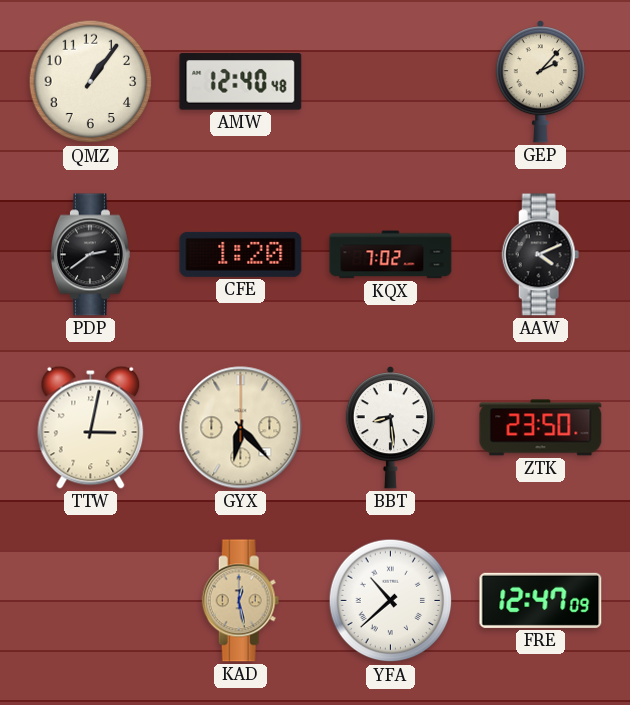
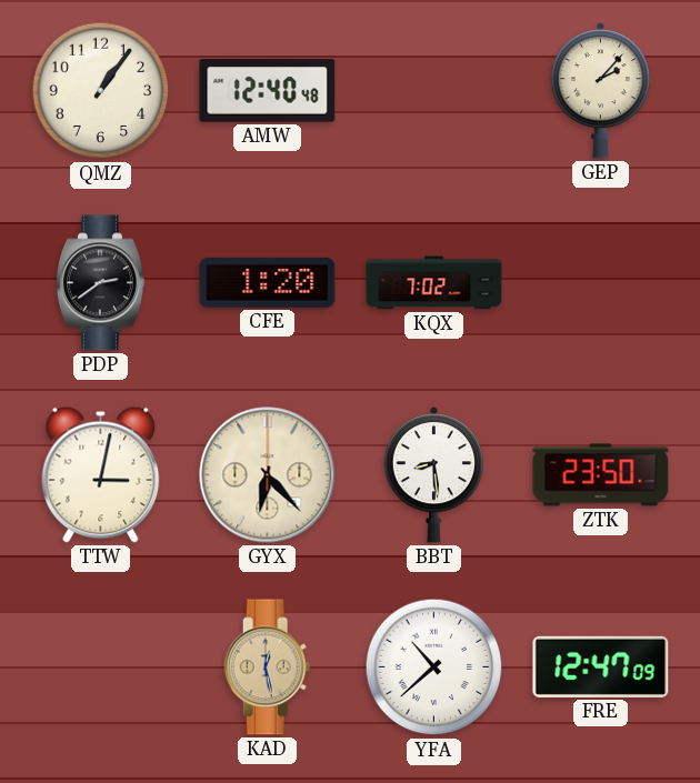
AAW: 4:11 -> none (541, 255)
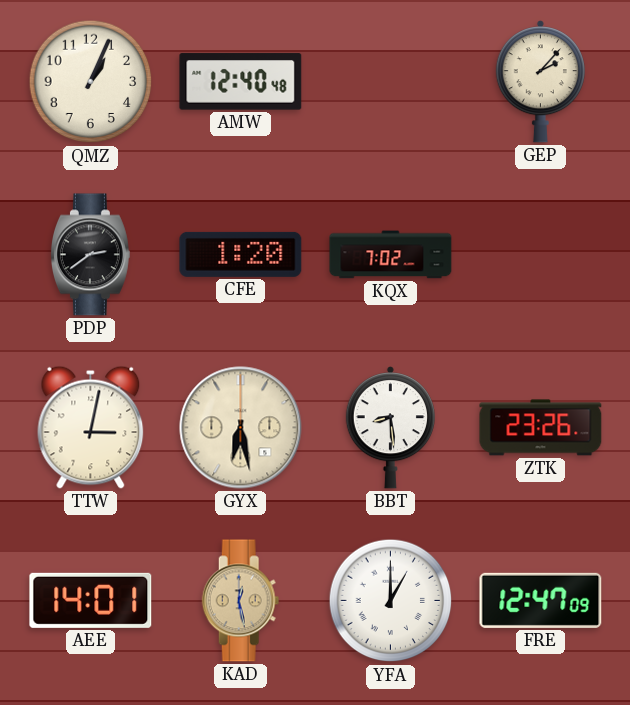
QMZ: 1:06 -> 1:04 (91, 82)
GYX: 6:23 -> 6:28 (241, 428)
ZTK: 23:50 -> 23:26 (541, 428)
AEE: none -> 14:01 (91, 600)
YFA: 10:38 -> 1:00 (391, 601)
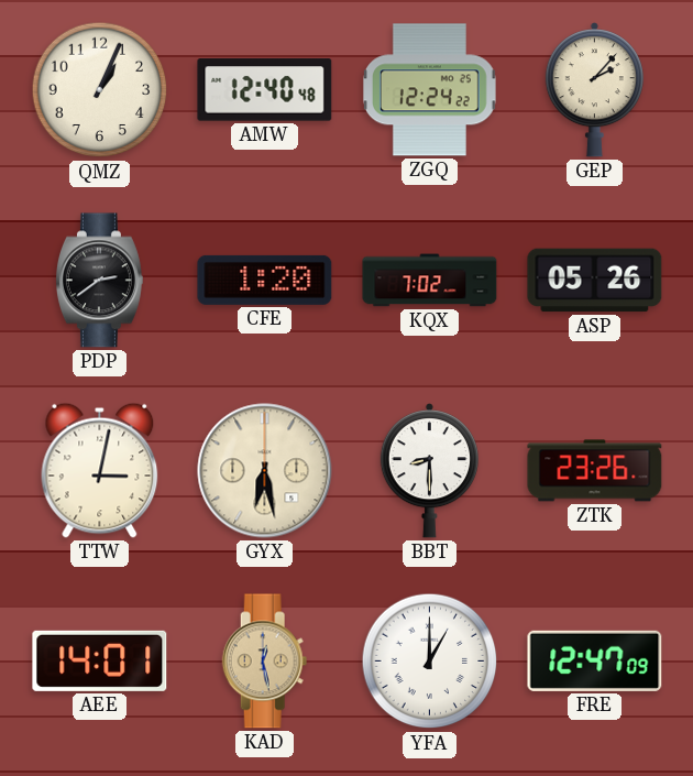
ZGQ: none -> 12:24 (429, 90)
ASP: none -> 05:26 (595, 281)
BBT: 8:29 -> 8:30 (429, 471)
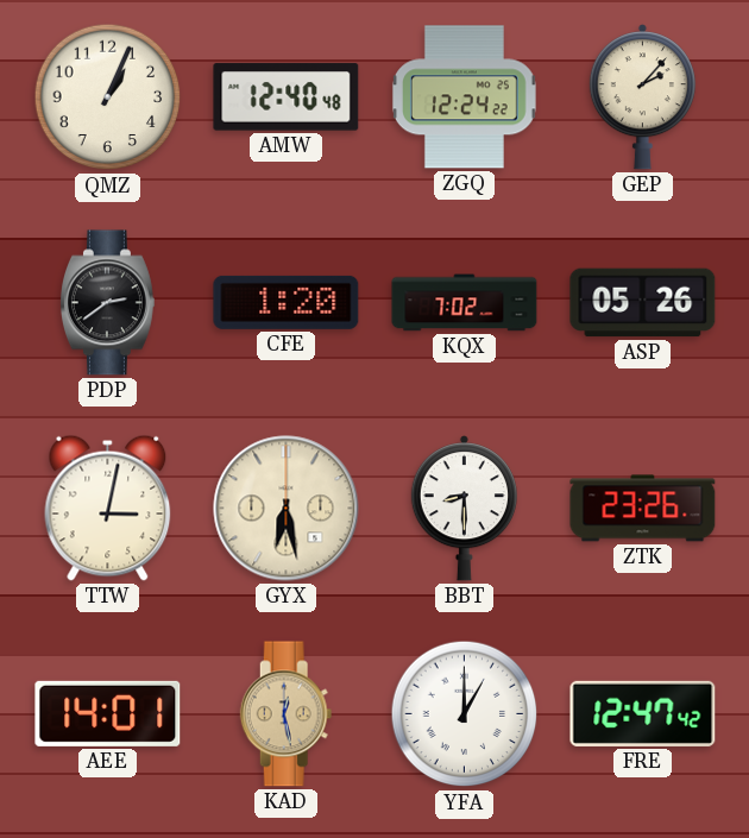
FRE: 12:47:09 -> 12:47:42 (643, 713)
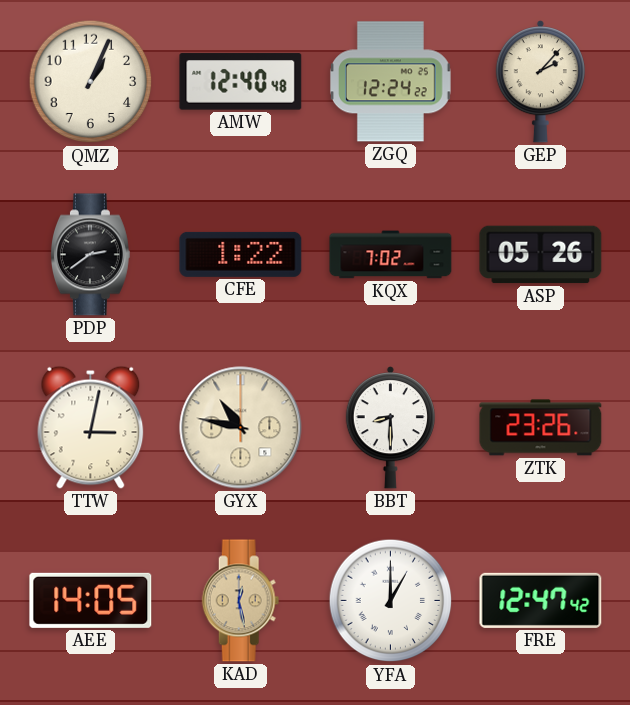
CFE: 1:20 -> 1:22 (241, 254)
GYX: 6:28 -> 10:47 (241, 428)
AEE: 14:01 -> 14:05 (91, 600)
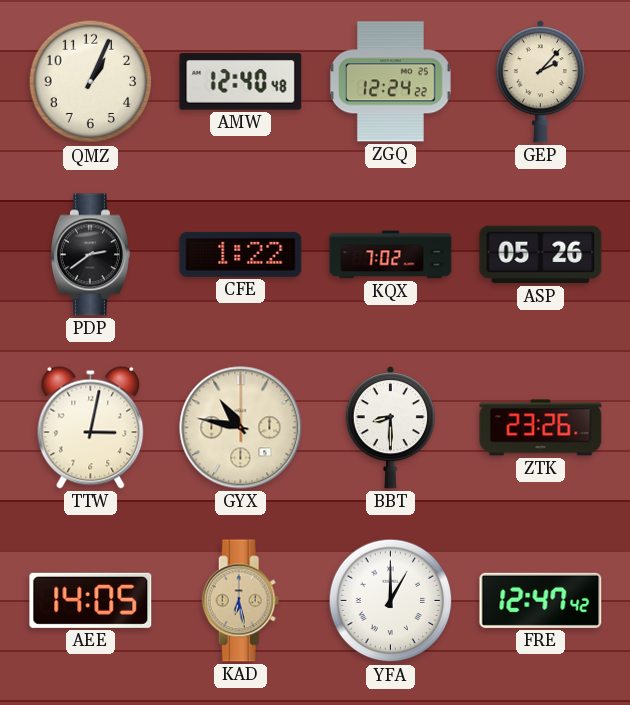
KAD: 12:28 -> 6:28 (241, 601)
